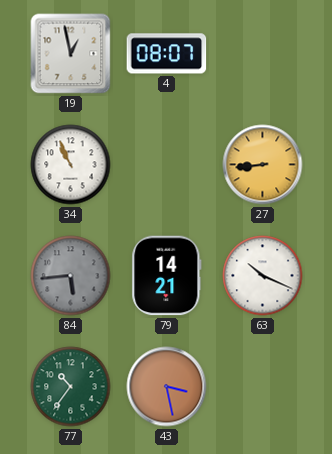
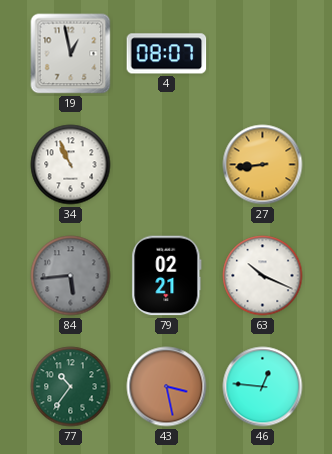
79: 14:21 -> 02:21 (167, 276)
46: none -> 12:46 (263, 387)
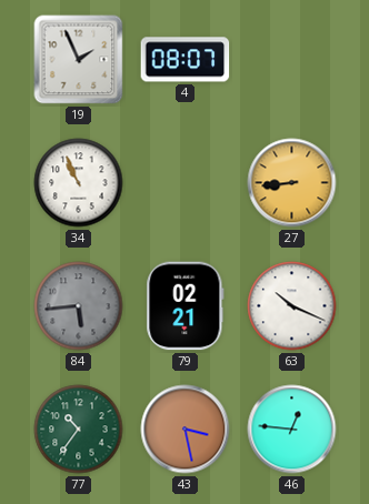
19: 12:58 -> 1:56 (79, 60)
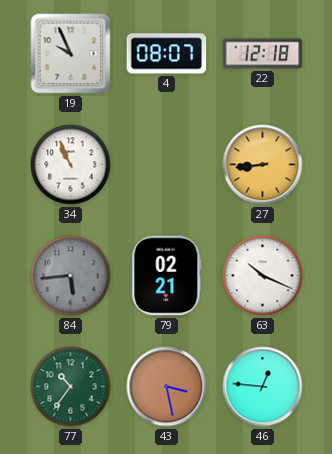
19: 1:56 -> 9:56 (71, 54)
22: none -> 12:18 (263, 54)
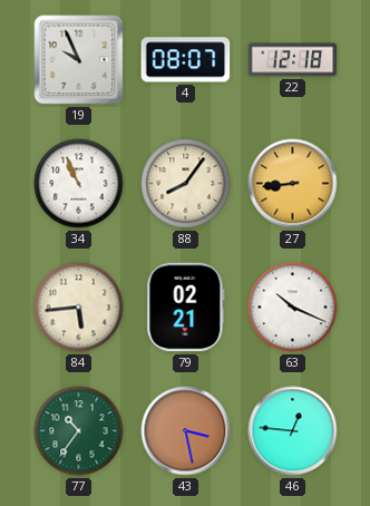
88: none -> 8:06 (186, 184)
84 dial: grey -> cream (79, 308)
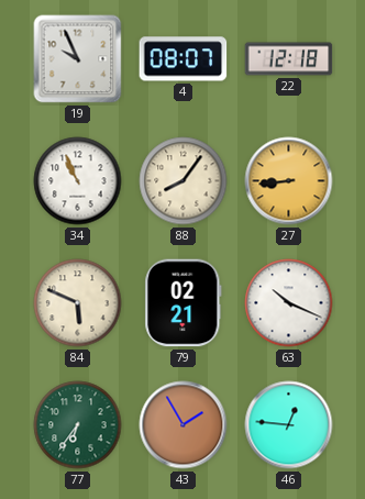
84: 5:44 -> 5:49 (78, 303)
77: 10:36 -> 6:36 (78, 425)
43: 3:28 -> 1:55 (184, 425)
